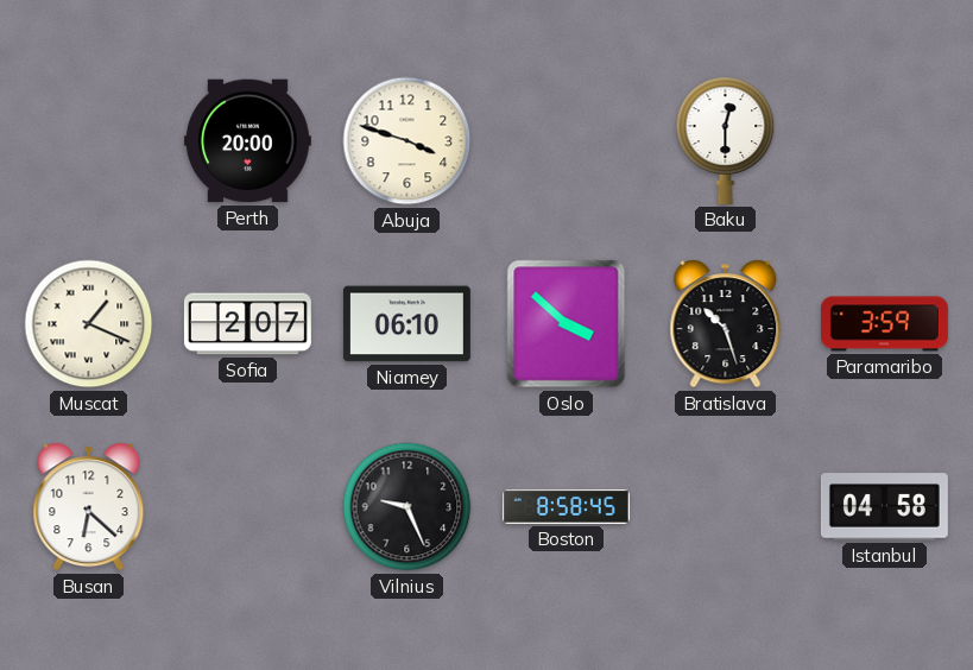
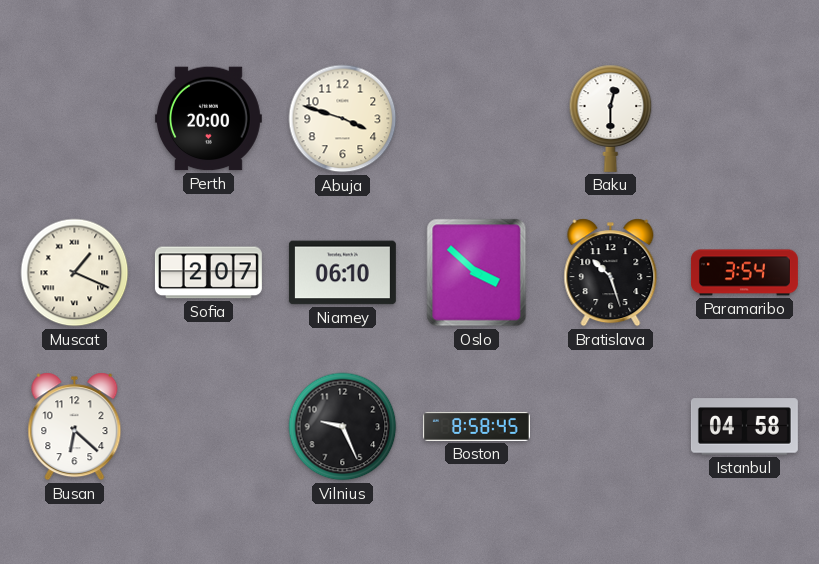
Paramaribo: 3:59 -> 3:54 (744, 273)
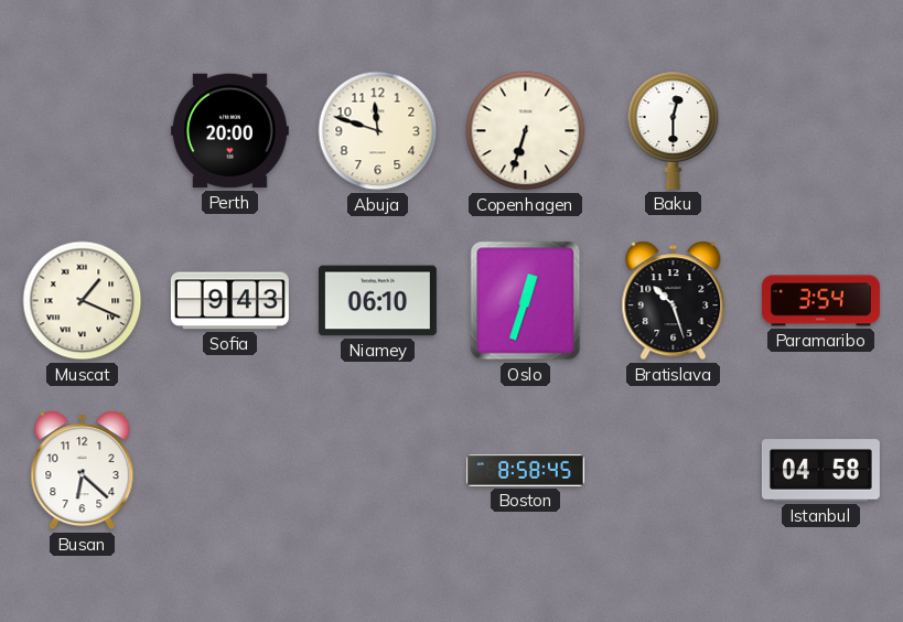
Abuja: 3:48 -> 11:48 (378, 131)
Copenhagen: none -> 6:33 (526, 131)
Sofia: 2:07 -> 9:43 (229, 301)
Oslo: 3:52 -> 12:33 (526, 301)
Vilnius: 9:26 -> none (343, 427)
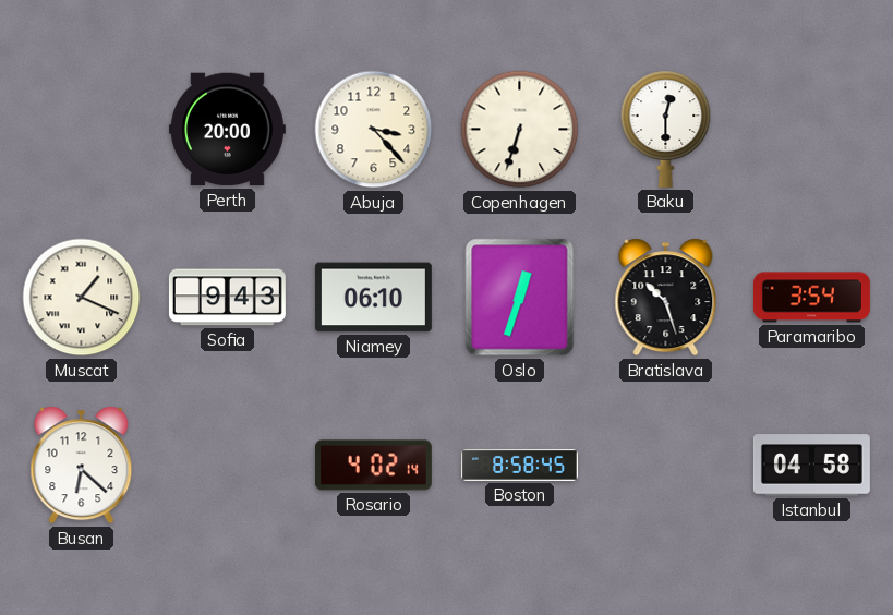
Abuja: 11:48 -> 3:23 (374, 130)
Rosario: none -> 4:02 (373, 466)
